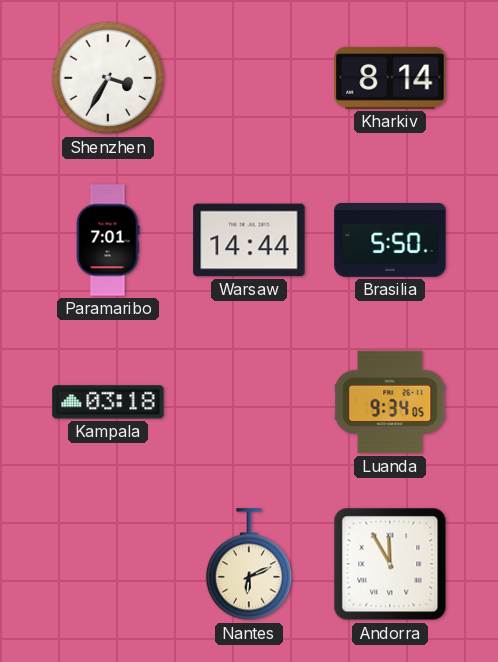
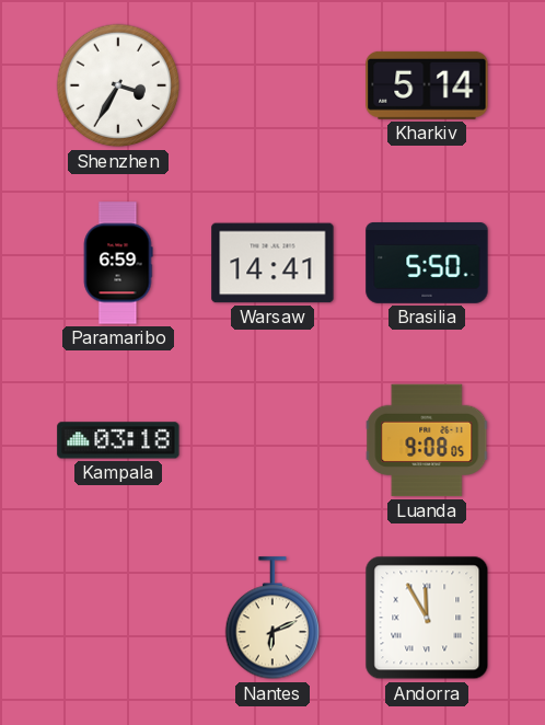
Kharkiv: 8:14 -> 5:14 (427, 85)
Paramaribo: 7:01 -> 6:59 (118, 263)
Warsaw: 14:44 -> 14:41 (272, 263)
Luanda: 9:34 -> 9:08 (427, 440)
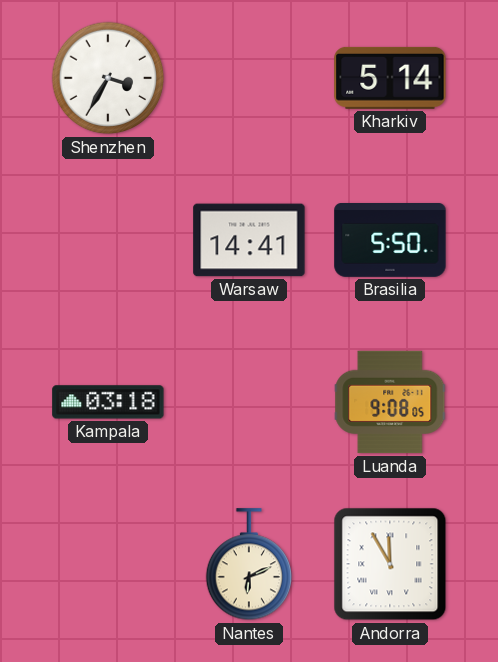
Paramaribo: 6:59 -> none (118, 263)
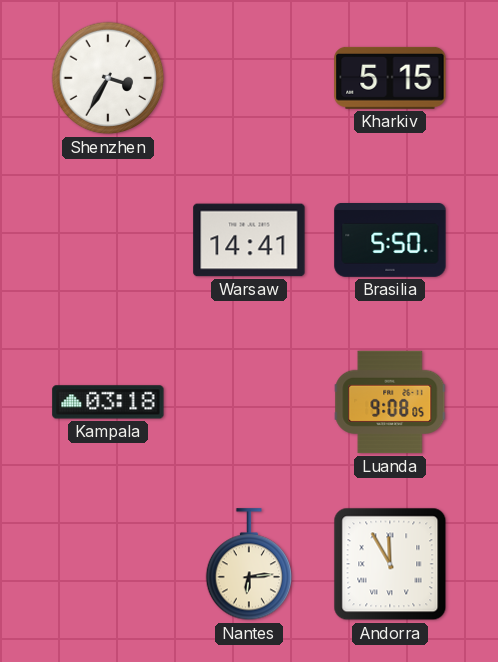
Kharkiv: 5:14 -> 5:15 (390, 78)
Nantes: 6:11 -> 6:14 (249, 565)
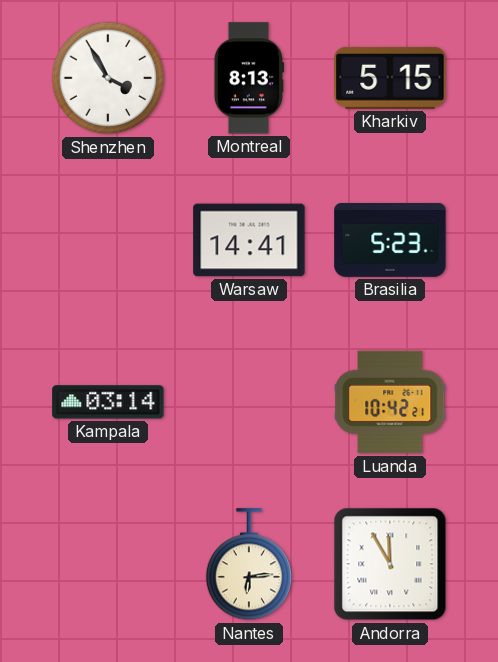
Shenzhen: 3:35 -> 3:55 (108, 78)
Montreal: none -> 8:13 (249, 78)
Brasilia: 5:50 -> 5:23 (390, 241)
Kampala: 03:18 -> 03:14 (108, 402)
Luanda: 9:08 -> 10:42 (390, 402)
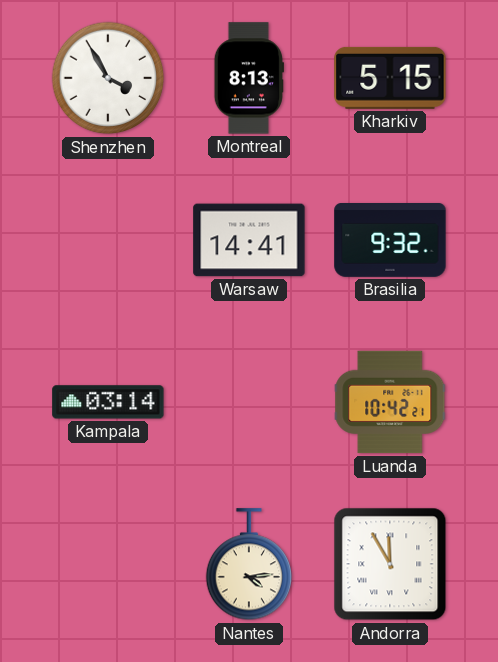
Brasilia: 5:23 -> 9:32 (390, 241)
Nantes: 6:14 -> 4:14 (249, 565)
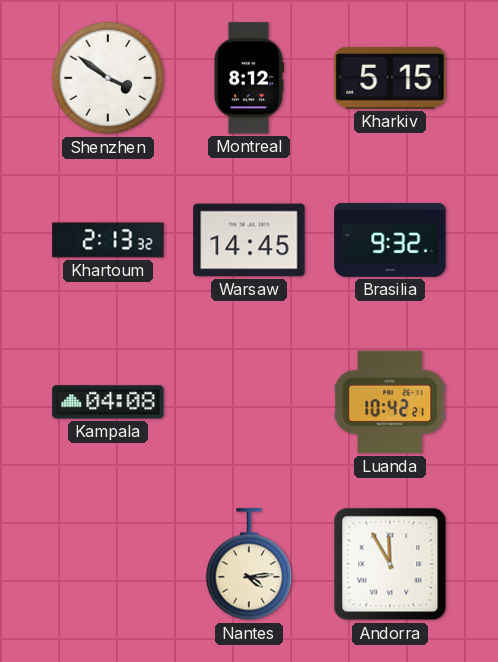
Shenzhen: 3:55 -> 3:51 (108, 78)
Montreal: 8:13 -> 8:12 (249, 78)
Khartoum: none -> 2:13 (108, 240)
Warsaw: 14:41 -> 14:45 (249, 240)
Kampala: 03:14 -> 04:08 (108, 402)
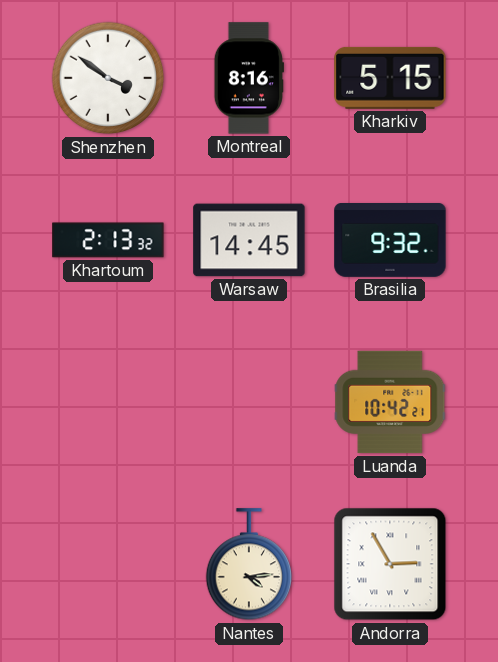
Montreal: 8:12 -> 8:16 (249, 78)
Kampala: 04:08 -> none (108, 402)
Andorra: 11:55 -> 2:55 (390, 564)
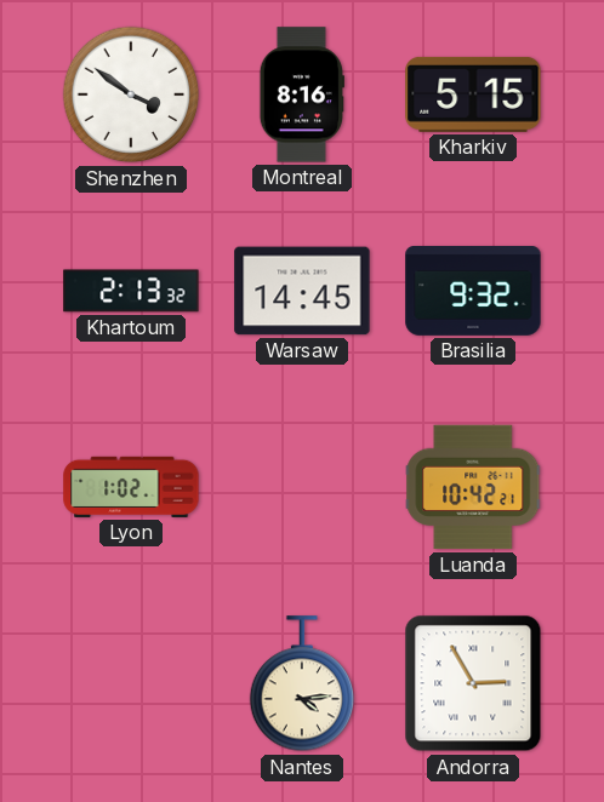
Lyon: none -> 1:02 (131, 487)
